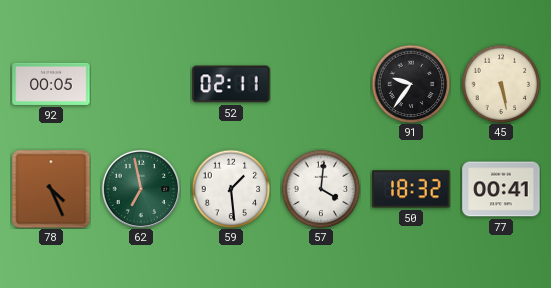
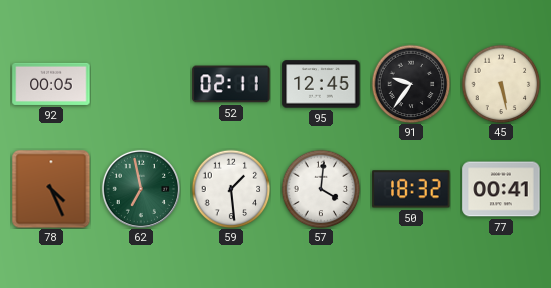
95: none -> 12:45 (321, 84)
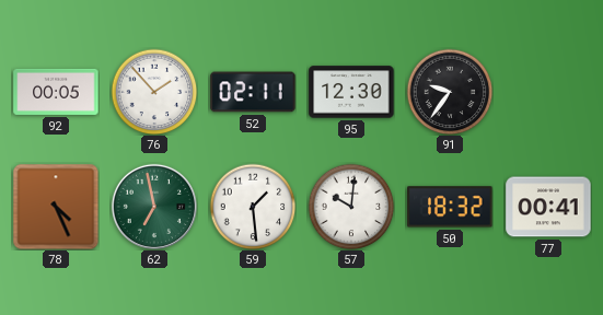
76: none -> 1:53 (154, 92)
95: 12:45 -> 12:30 (351, 92)
45: 5:28 -> none (501, 84)
57: 4:01 -> 10:01 (351, 207)
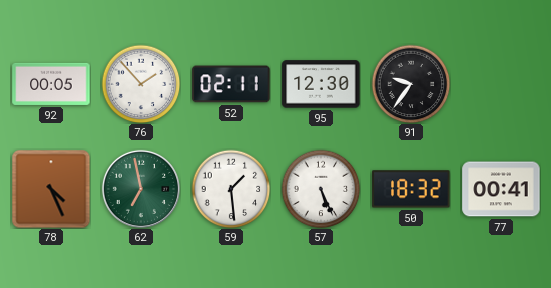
57: 10:01 -> 5:26 (321, 189)
